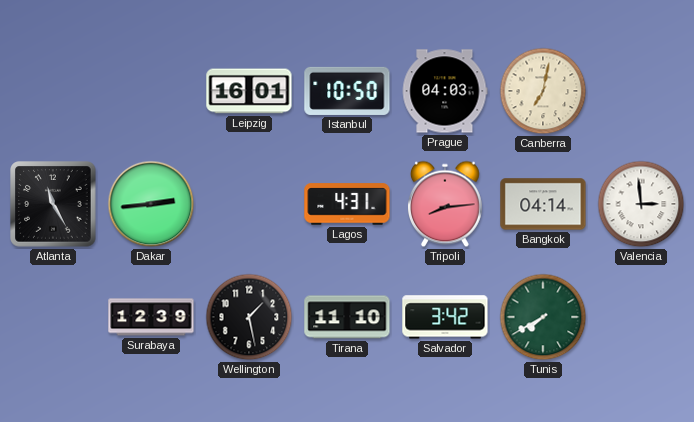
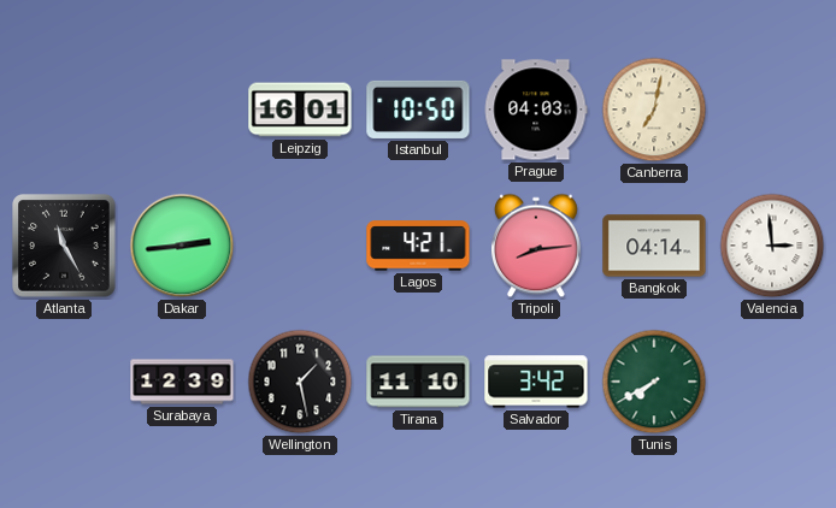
Lagos: 4:31 -> 4:21 (418, 246)
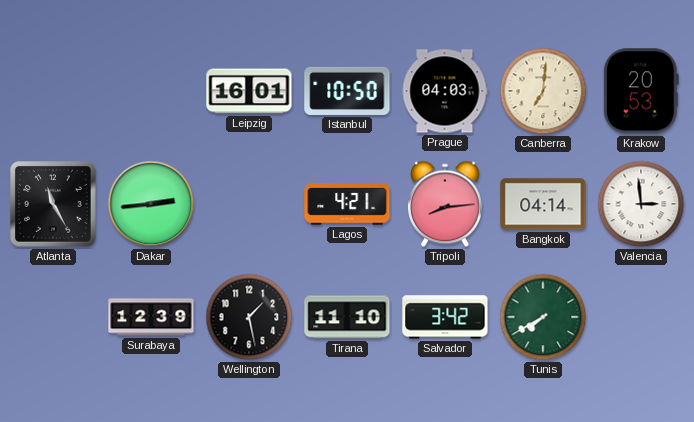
Canberra: 7:02 -> 7:01 (543, 91)
Krakow: none -> 20:53 (641, 91)
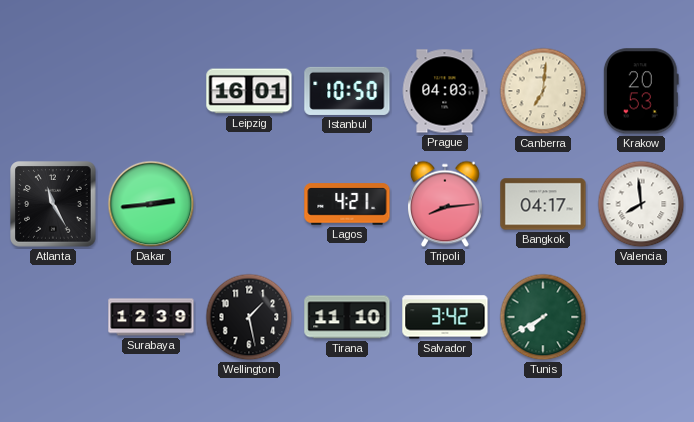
Bangkok: 04:14 -> 04:17 (543, 204)
Valencia: 2:59 -> 7:59 (641, 204)
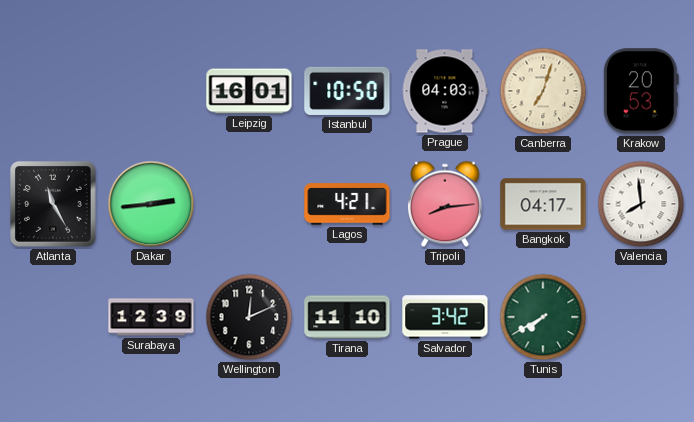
Canberra: 7:01 -> 7:03 (543, 91)
Wellington: 1:28 -> 12:11 (249, 317)
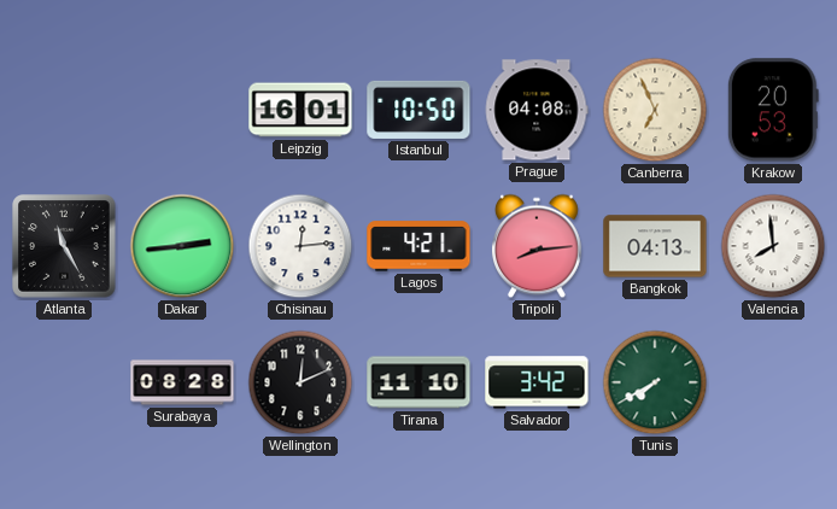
Prague: 04:03 -> 04:08 (537, 110)
Canberra: 7:03 -> 6:56 (655, 110)
Chisinau: none -> 12:14 (300, 246)
Bangkok: 04:17 -> 04:13 (655, 246)
Surabaya: 12:39 -> 08:28 (182, 382)
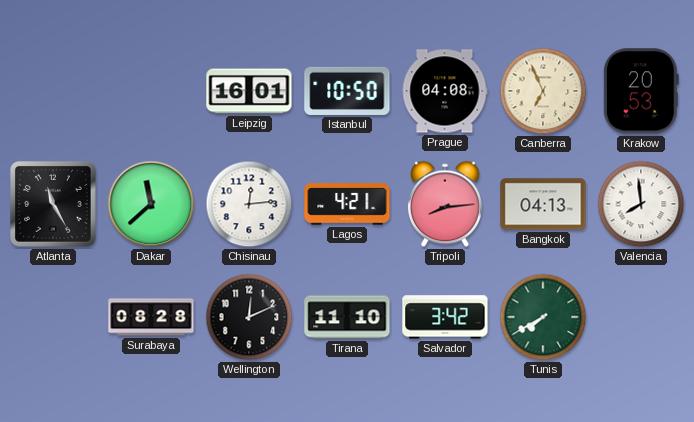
Dakar: 2:44 -> 11:38 (151, 204)
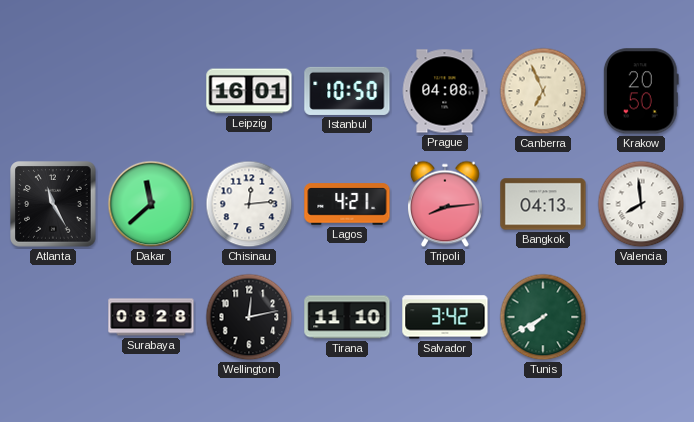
Krakow: 20:53 -> 20:50 (641, 91)
Wellington: 12:11 -> 12:13 (249, 317)
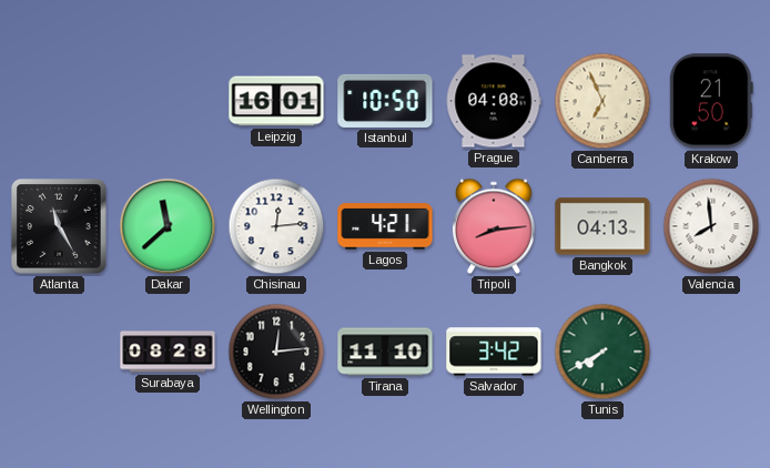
Krakow: 20:50 -> 21:50 (711, 101)
Wellington: 12:13 -> 12:14 (276, 352)
